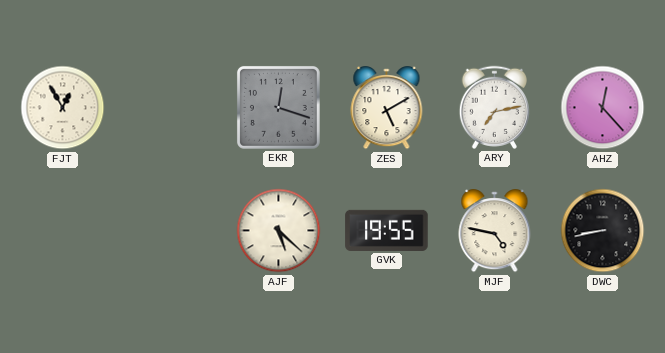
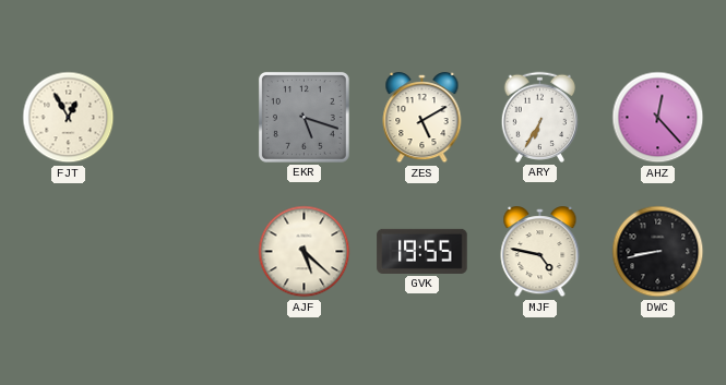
EKR: 12:18 -> 5:18 (304, 117)
ARY: 7:13 -> 6:35 (539, 117)
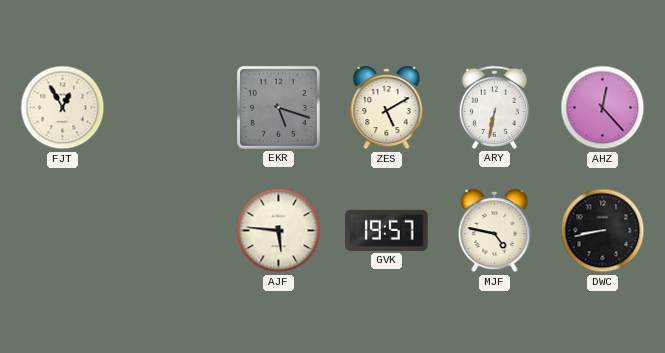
ARY: 6:35 -> 6:32 (494, 107)
AJF: 5:22 -> 5:46 (279, 231)
GVK: 19:55 -> 19:57 (387, 230)
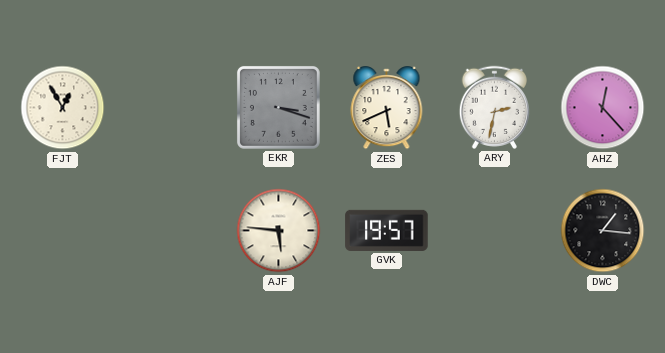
EKR: 5:18 -> 3:18 (278, 107)
ZES: 5:10 -> 5:41 (387, 108)
ARY: 6:32 -> 2:32 (494, 107)
MJF: 4:47 -> none (495, 231)
DWC: 8:43 -> 1:16 (603, 231)
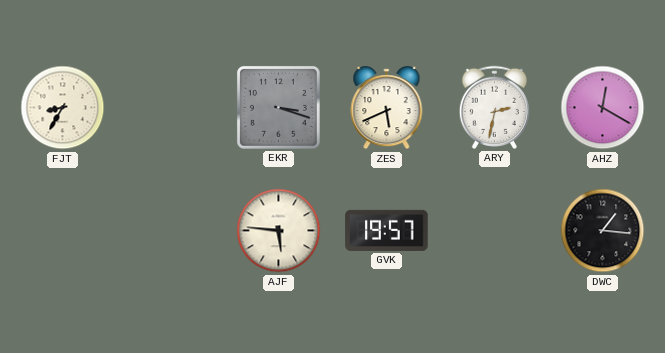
FJT: 12:55 -> 8:35 (63, 108)
AHZ: 12:23 -> 12:20 (603, 108)
